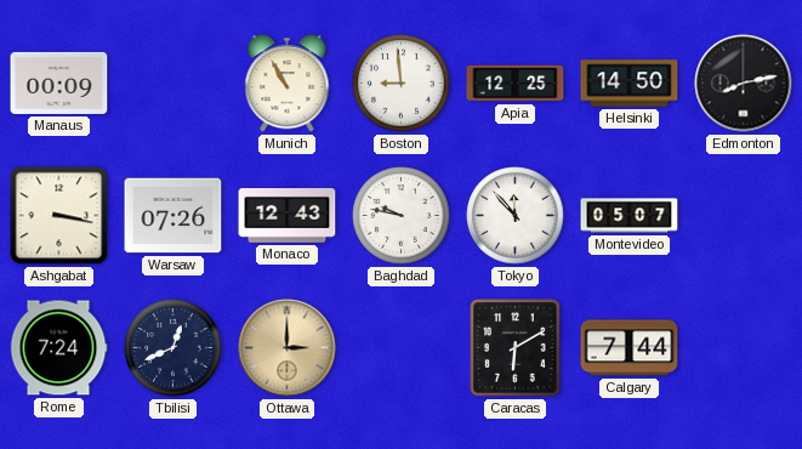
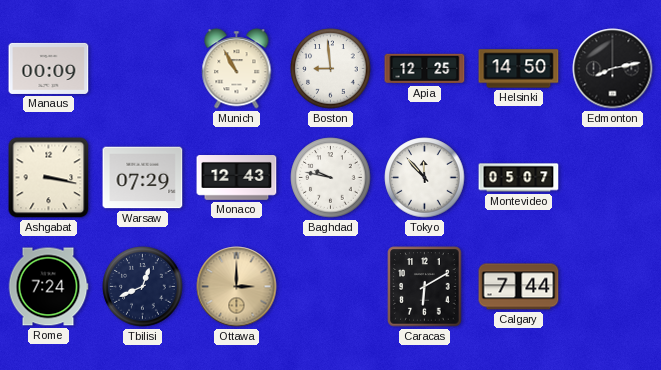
Warsaw: 07:26 -> 07:29 (143, 178)
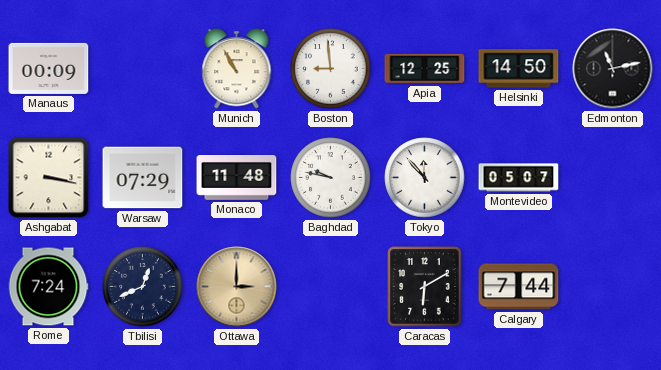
Edmonton: 8:13 -> 11:13 (613, 69)
Monaco: 12:43 -> 11:48 (237, 178)
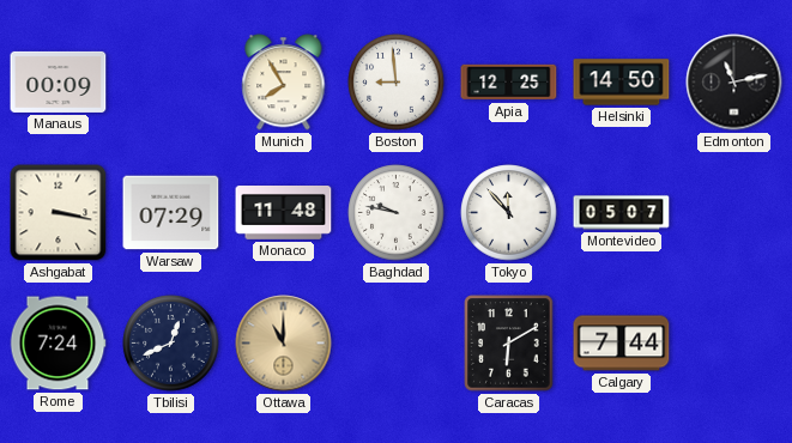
Munich: 10:55 -> 7:55 (284, 83)
Ottawa: 3:00 -> 11:00 (284, 344)
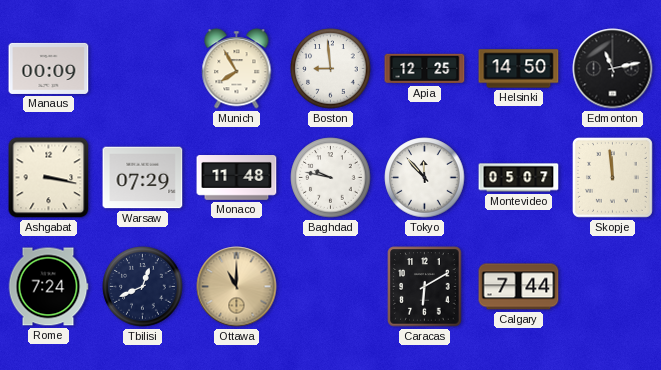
Skopje: none -> 11:59 (612, 177)
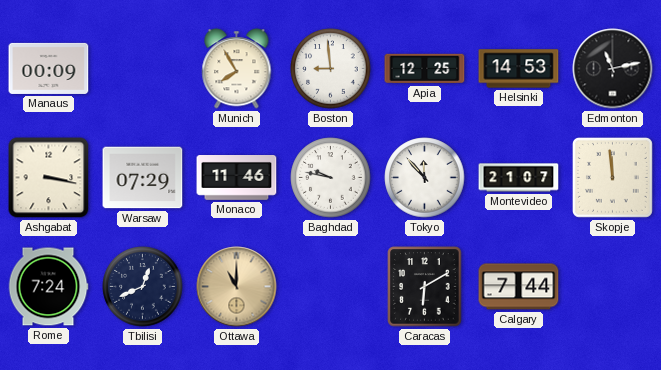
Helsinki: 14:50 -> 14:53 (519, 69)
Monaco: 11:48 -> 11:46 (237, 178)
Montevideo: 05:07 -> 21:07 (519, 178)
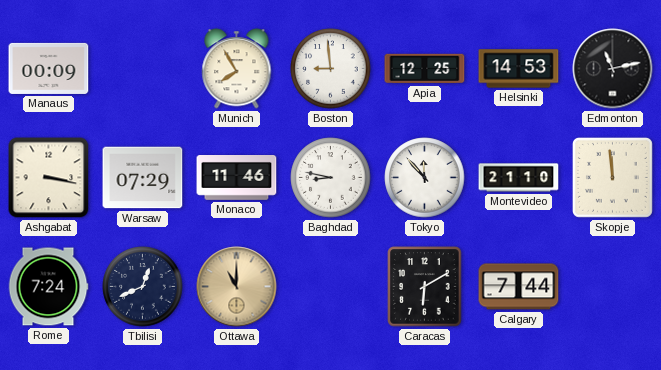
Baghdad: 9:47 -> 8:47 (331, 178)
Montevideo: 21:07 -> 21:10 (519, 178)
